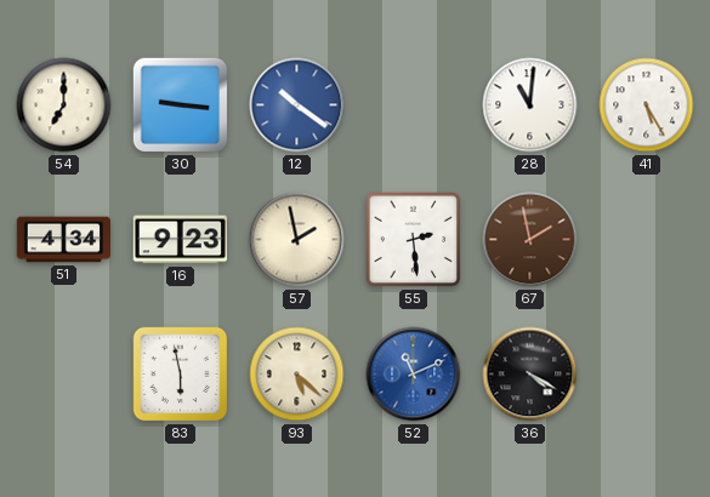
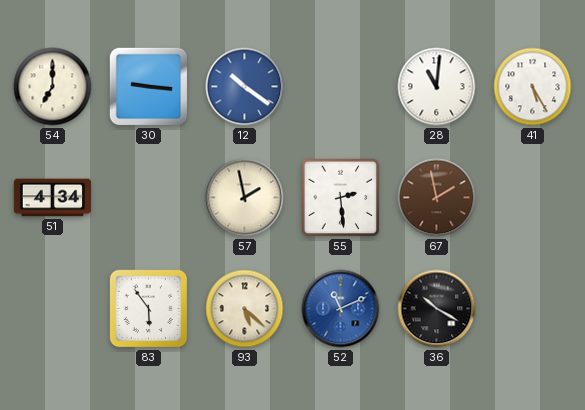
16: 9:23 -> none (180, 240)
83: 5:58 -> 5:54 (149, 309)
36: 4:20 -> 10:20 (437, 309)
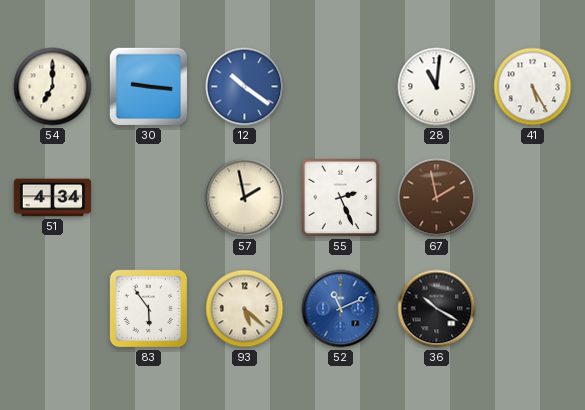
55: 2:29 -> 2:26 (341, 198)
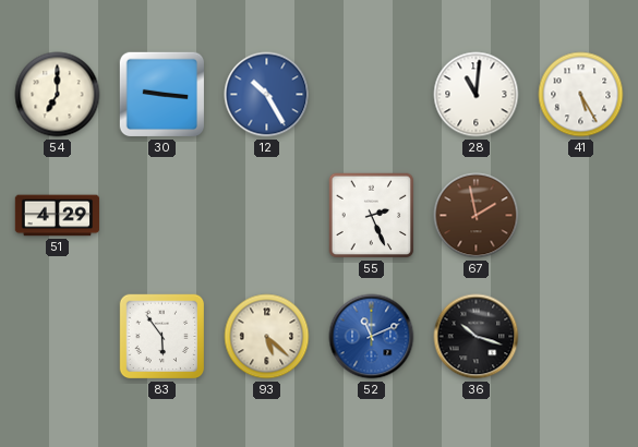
12: 10:21 -> 10:25 (267, 95)
51: 4:34 -> 4:29 (58, 216)
57: 1:58 -> none (245, 198)
36: 10:20 -> 10:18 (477, 337)
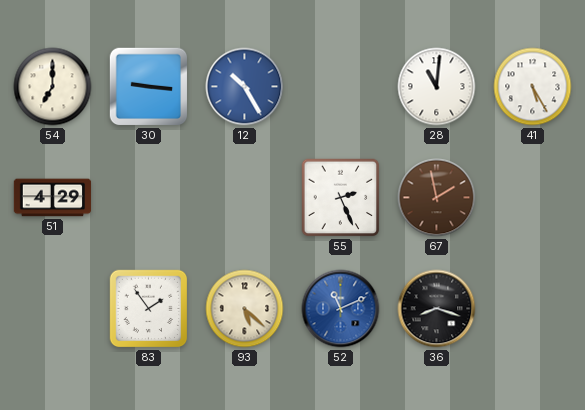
83: 5:54 -> 1:54 (149, 309)
36: 10:18 -> 8:18 (437, 309)
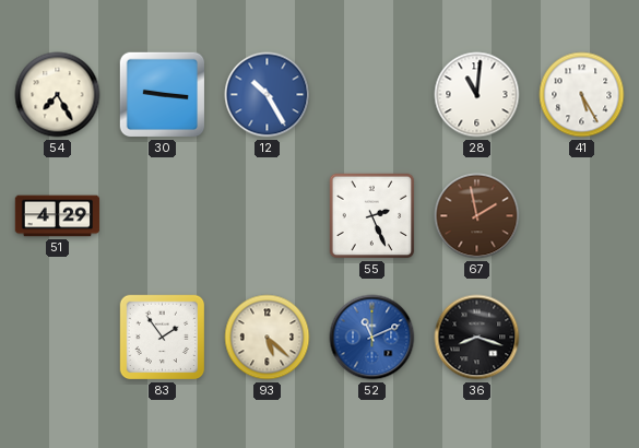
54: 7:00 -> 7:25 (58, 95)
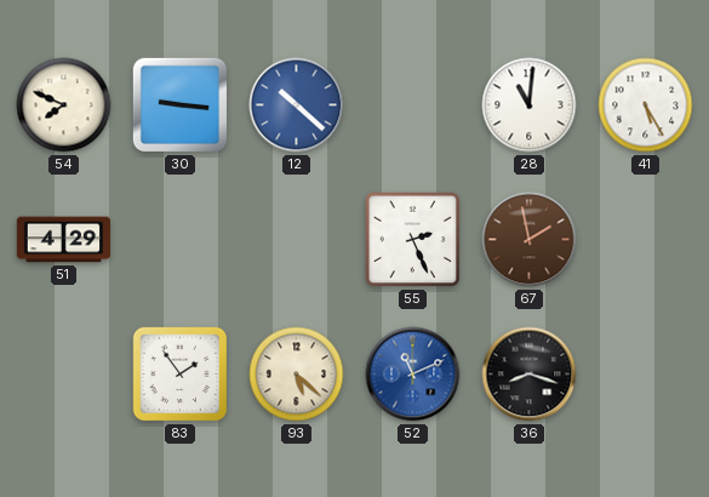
54: 7:25 -> 7:49 (64, 105)
12: 10:25 -> 10:22 (297, 105)
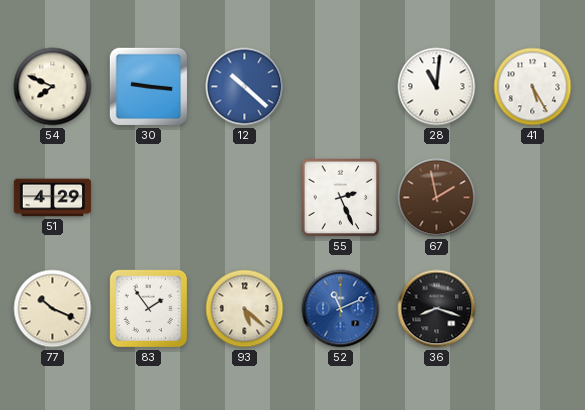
77: none -> 10:19 (53, 309)
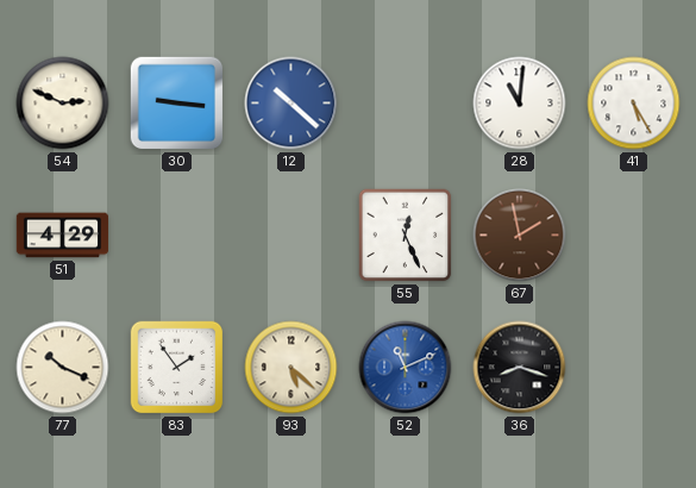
54: 7:49 -> 2:49 (63, 104)
55: 2:26 -> 12:26 (406, 236)
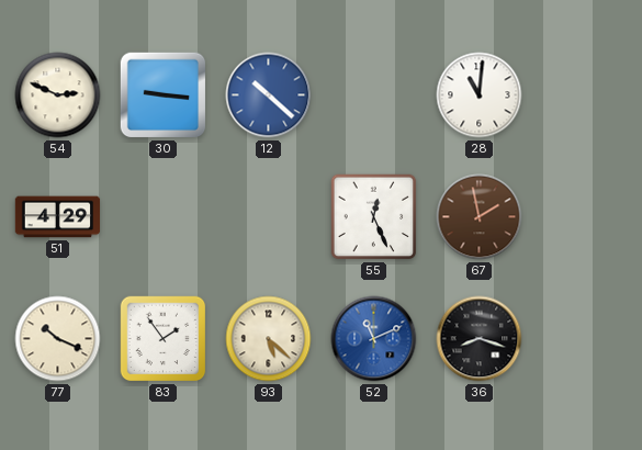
41: 5:25 -> none (634, 104)
